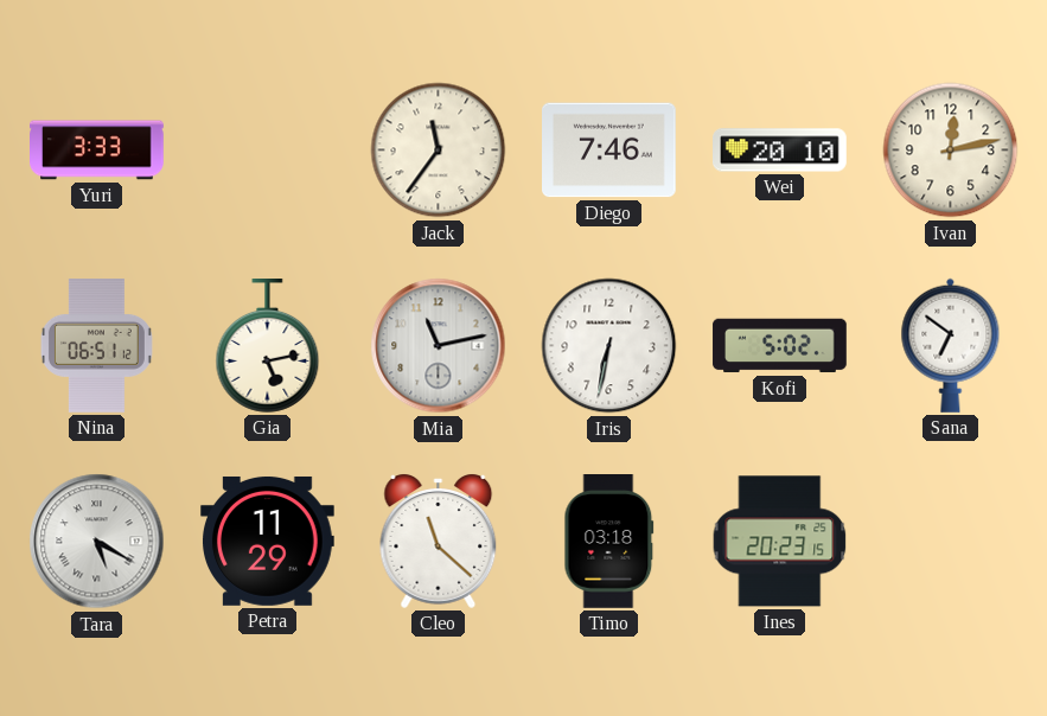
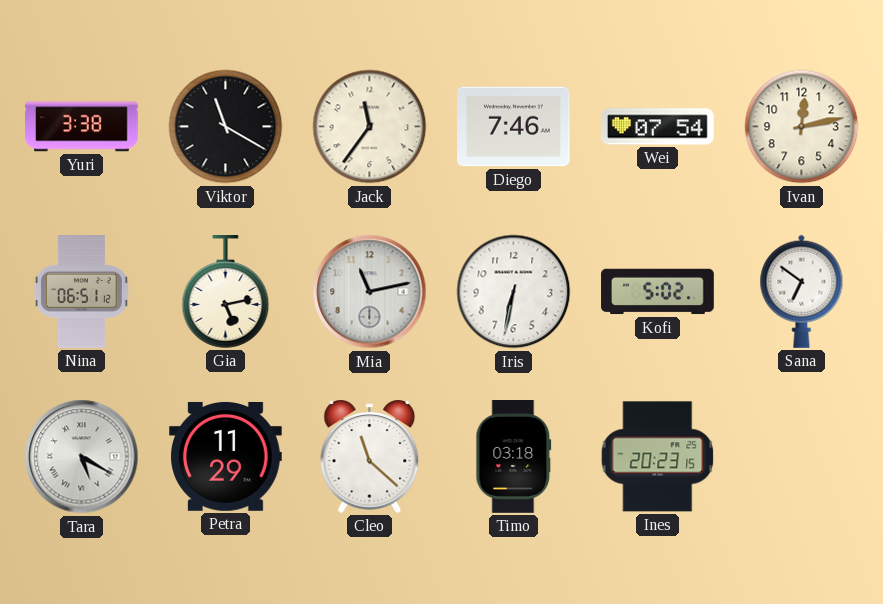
Yuri: 3:33 -> 3:38 (82, 127)
Viktor: none -> 11:20 (226, 127)
Wei: 20:10 -> 07:54 (658, 127)
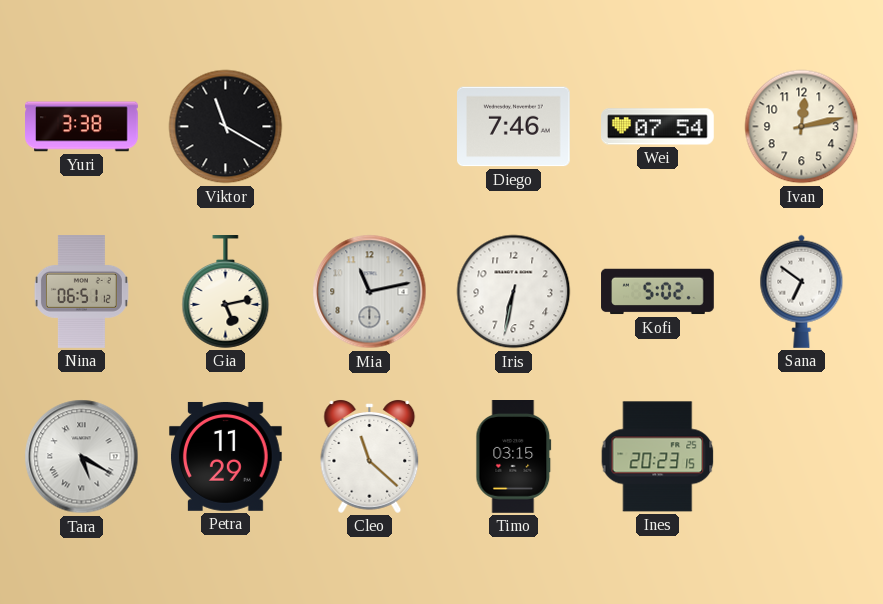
Jack: 11:36 -> none (370, 127)
Timo: 03:18 -> 03:15 (514, 457)
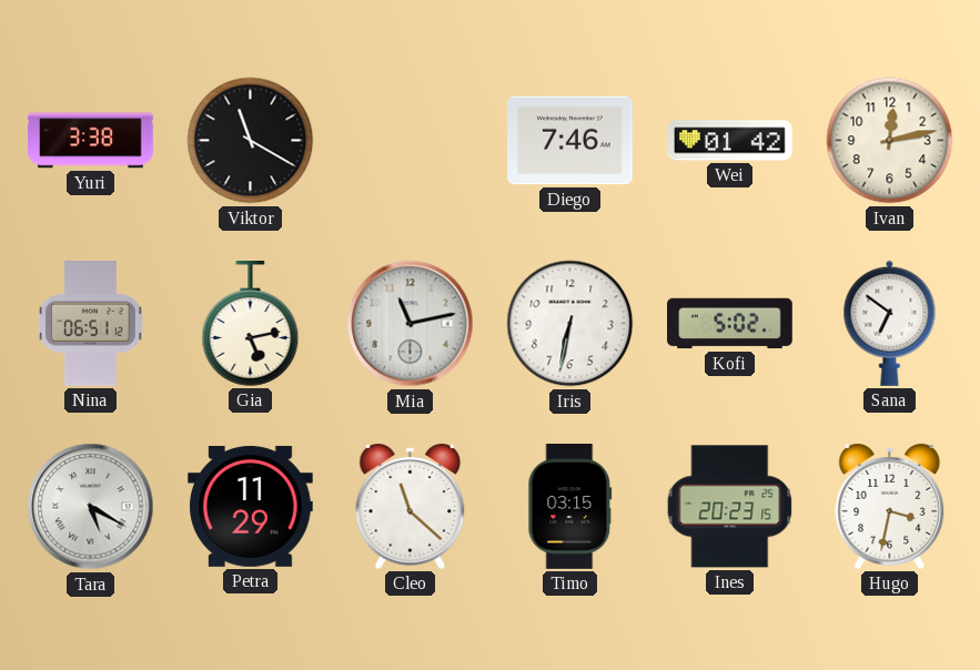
Wei: 07:54 -> 01:42 (730, 141)
Hugo: none -> 3:32 (890, 507)
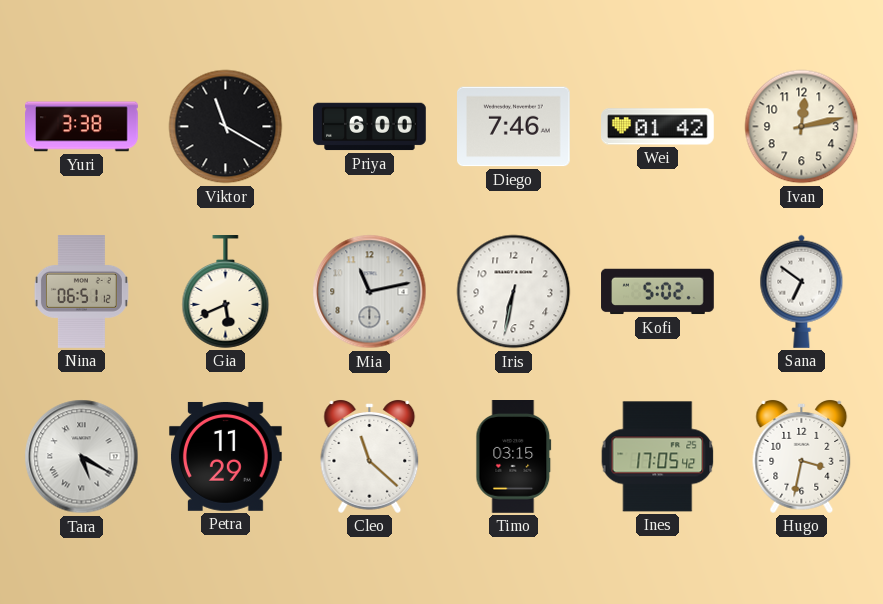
Priya: none -> 6:00 (370, 127)
Gia: 5:13 -> 5:41 (226, 292)
Ines: 20:23 -> 17:05 (658, 457)
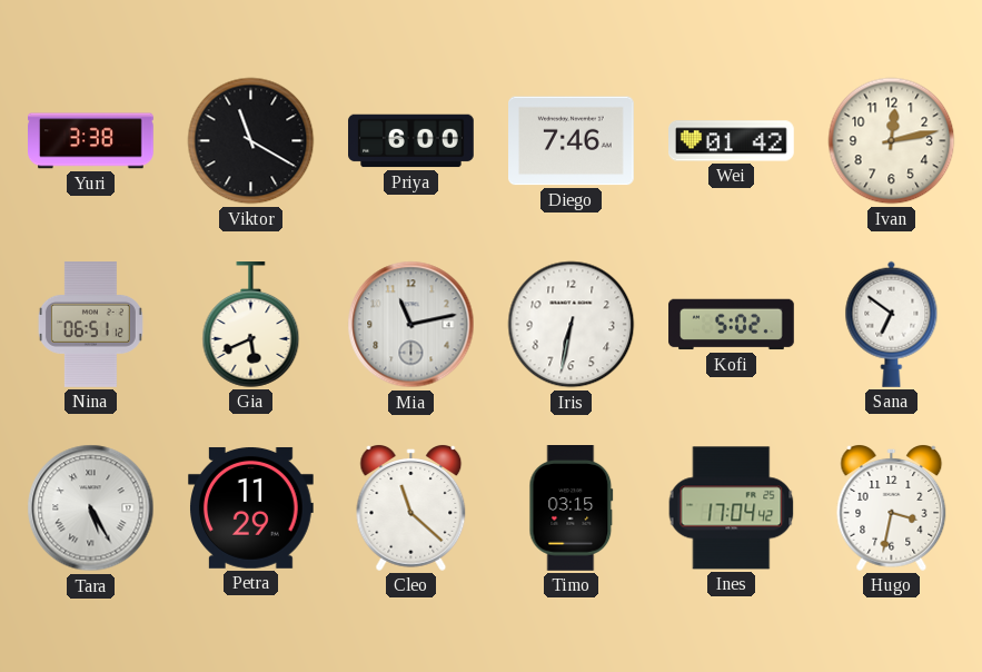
Tara: 5:20 -> 5:25 (91, 508)
Ines: 17:05 -> 17:04 (732, 508)
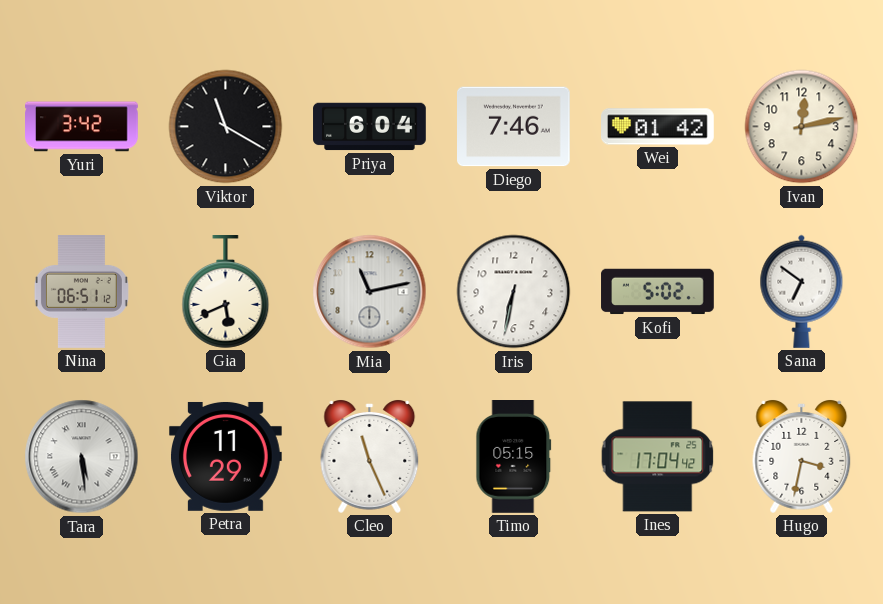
Yuri: 3:38 -> 3:42 (82, 127)
Priya: 6:00 -> 6:04 (370, 127)
Tara: 5:25 -> 5:29 (82, 457)
Cleo: 11:22 -> 11:26 (370, 457)
Timo: 03:15 -> 05:15 (514, 457)
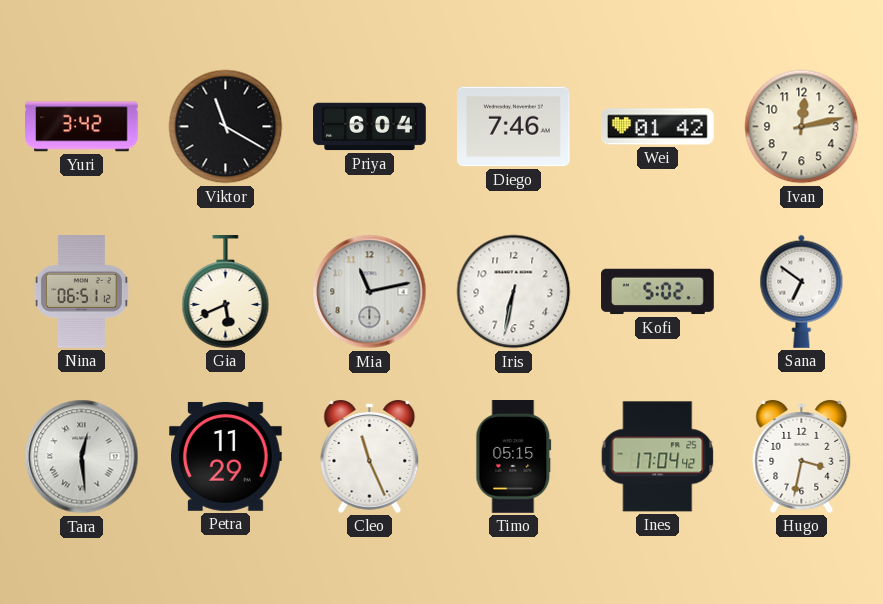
Tara: 5:29 -> 12:29 (82, 457)
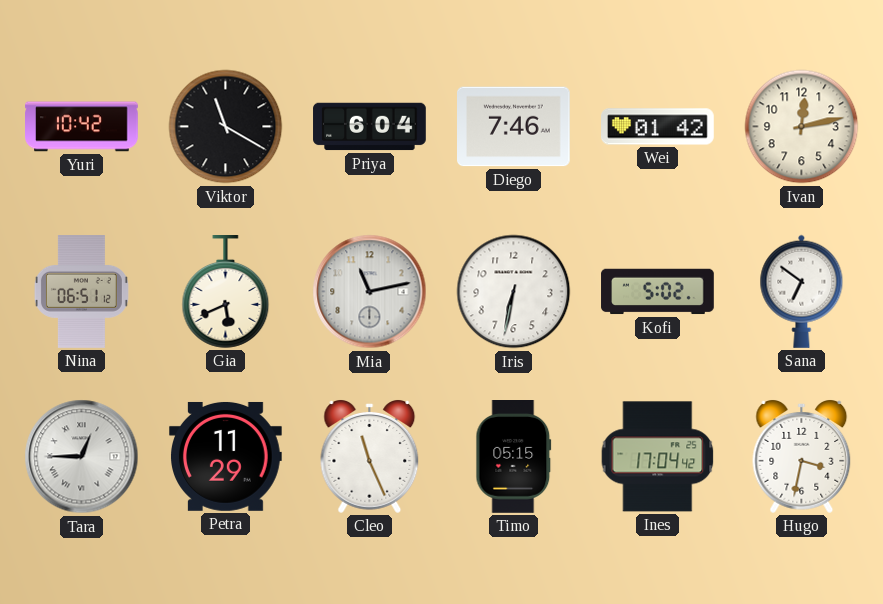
Yuri: 3:42 -> 10:42 (82, 127)
Tara: 12:29 -> 12:45 (82, 457)
